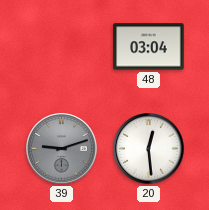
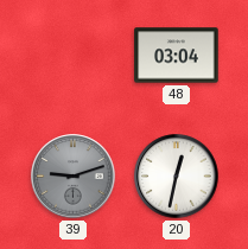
20: 12:29 -> 12:32 (177, 177)
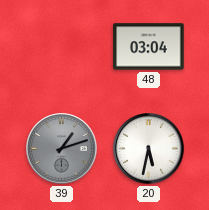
39: 9:12 -> 1:12 (62, 149)
20: 12:32 -> 5:32 (149, 149)
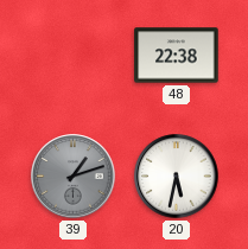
48: 03:04 -> 22:38 (177, 56)
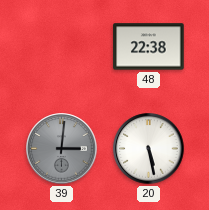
39: 1:12 -> 3:01 (62, 149)
20: 5:32 -> 5:28 (149, 149)
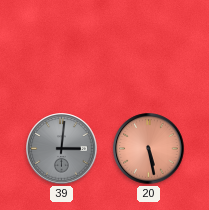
48: 22:38 -> none (149, 47)
20 dial: white -> salmon (149, 149)
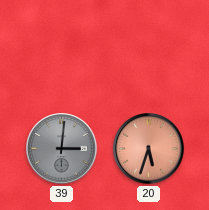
20: 5:28 -> 5:33 (149, 149)
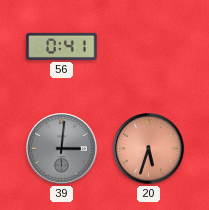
56: none -> 0:41 (62, 46)
